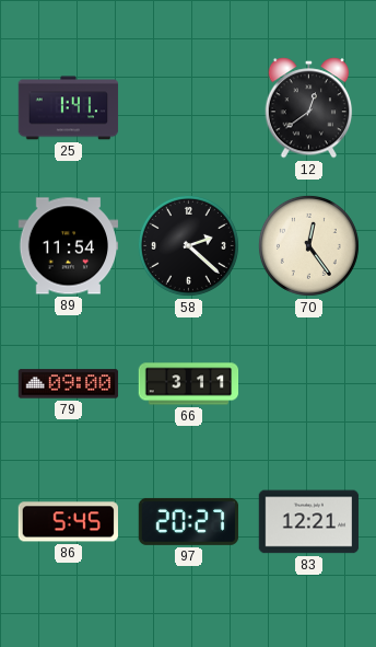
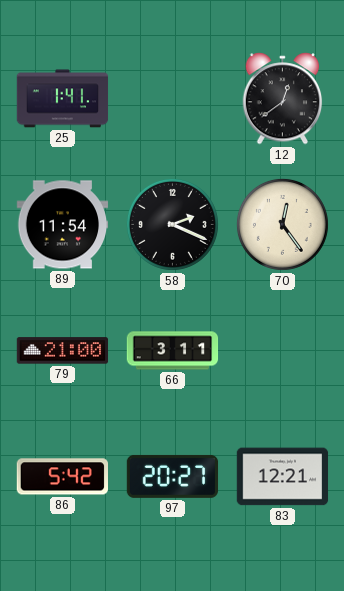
58: 2:22 -> 2:19 (172, 224)
79: 09:00 -> 21:00 (63, 351)
86: 5:45 -> 5:42 (62, 477)
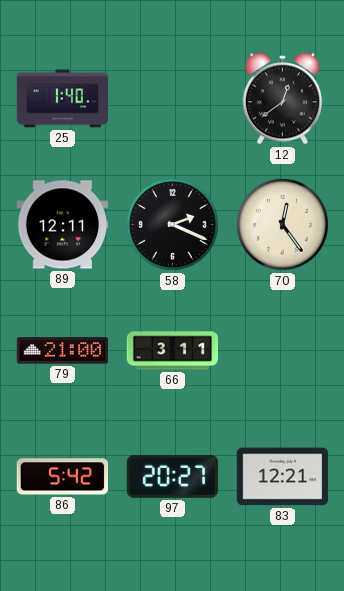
25: 1:41 -> 1:40 (63, 99)
89: 11:54 -> 12:11 (63, 225)
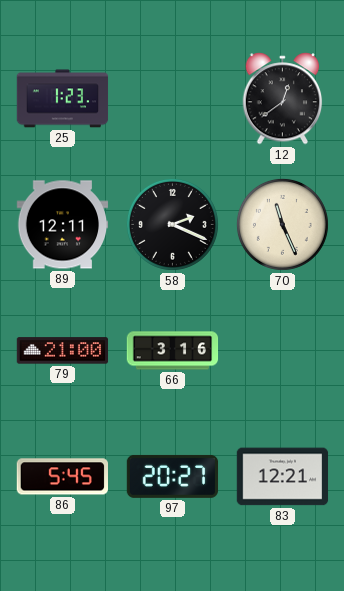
25: 1:40 -> 1:23 (63, 99)
70: 12:24 -> 11:26 (282, 224)
66: 3:11 -> 3:16 (173, 351)
86: 5:42 -> 5:45 (62, 477)
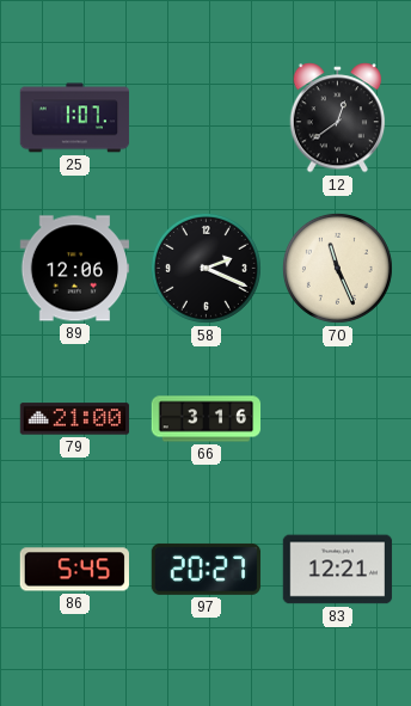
25: 1:23 -> 1:07 (75, 118)
89: 12:11 -> 12:06 (75, 269)
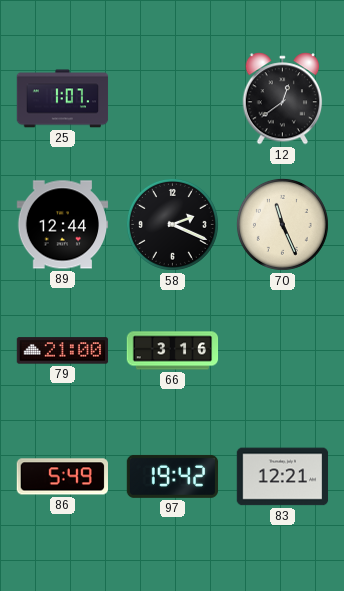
89: 12:06 -> 12:44 (63, 225)
86: 5:45 -> 5:49 (62, 477)
97: 20:27 -> 19:42 (173, 476)
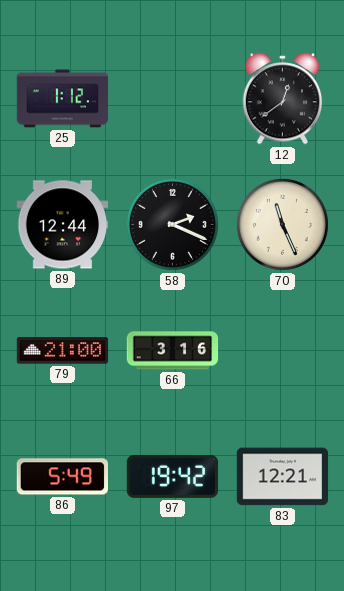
25: 1:07 -> 1:12 (63, 99)
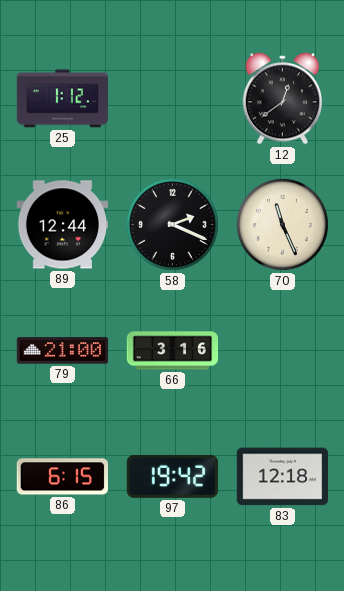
86: 5:49 -> 6:15 (62, 477)
83: 12:21 -> 12:18 (283, 477)
